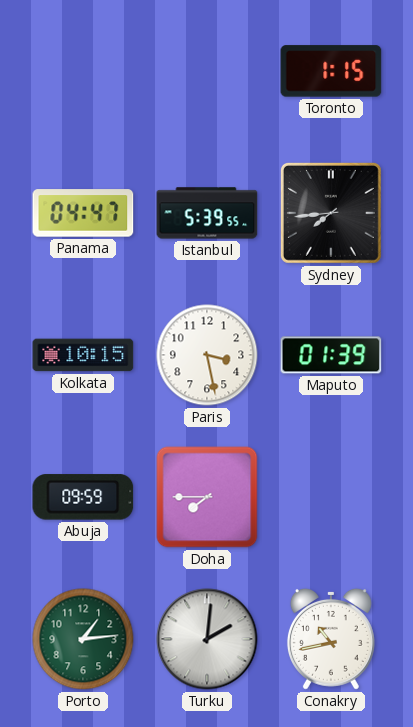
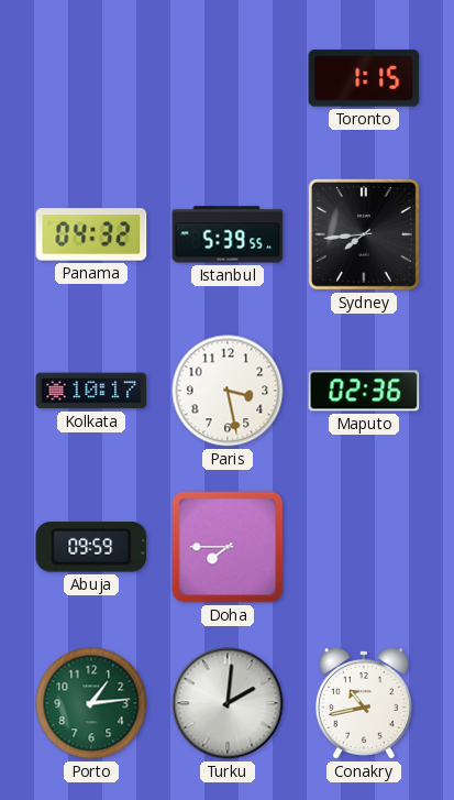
Panama: 04:47 -> 04:32 (91, 234)
Kolkata: 10:15 -> 10:17 (91, 391)
Maputo: 01:39 -> 02:36 (364, 391)
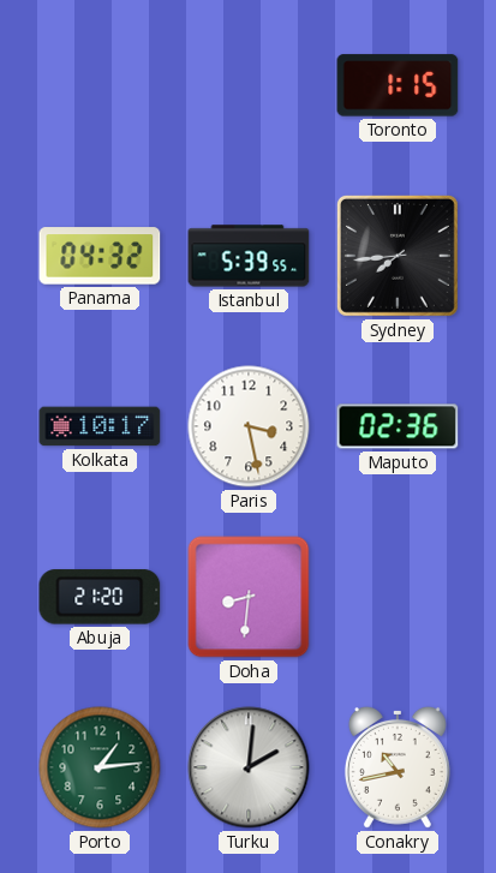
Abuja: 09:59 -> 21:20 (100, 597)
Doha: 7:45 -> 8:31 (249, 597)
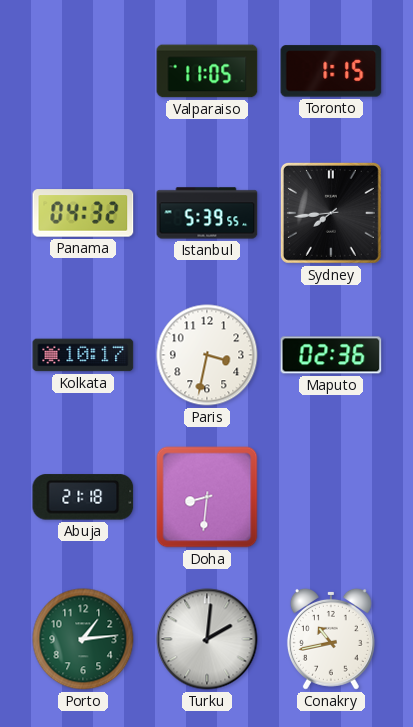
Valparaiso: none -> 11:05 (207, 71)
Paris: 3:28 -> 3:32 (207, 355)
Abuja: 21:20 -> 21:18 (83, 497)
